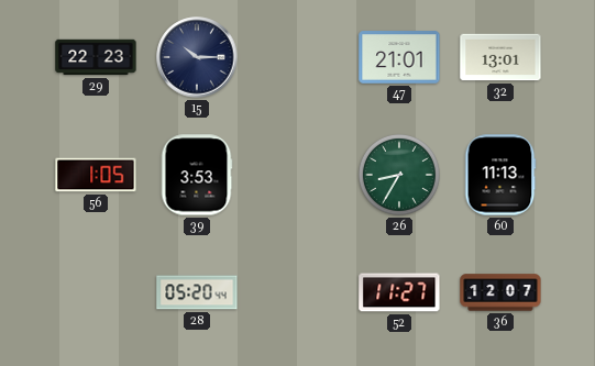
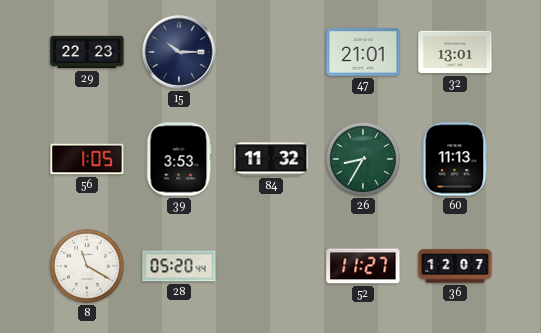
84: none -> 11:32 (271, 159)
8: none -> 11:20 (87, 266)
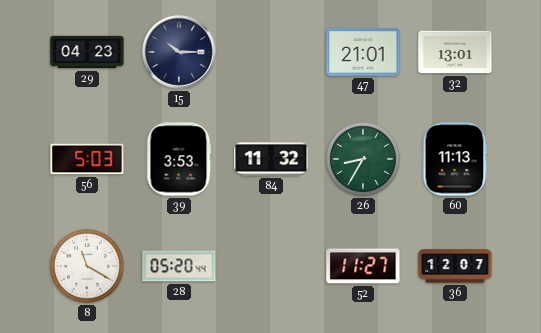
29: 22:23 -> 04:23 (87, 52)
56: 1:05 -> 5:03 (87, 159)
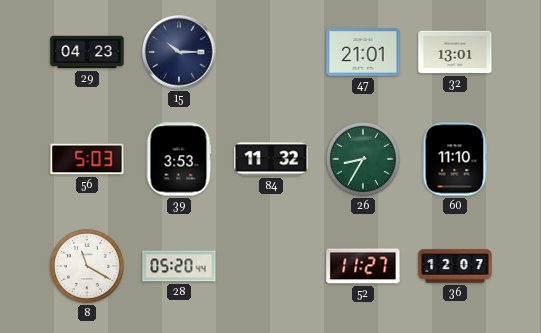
60: 11:13 -> 11:10 (455, 159)
